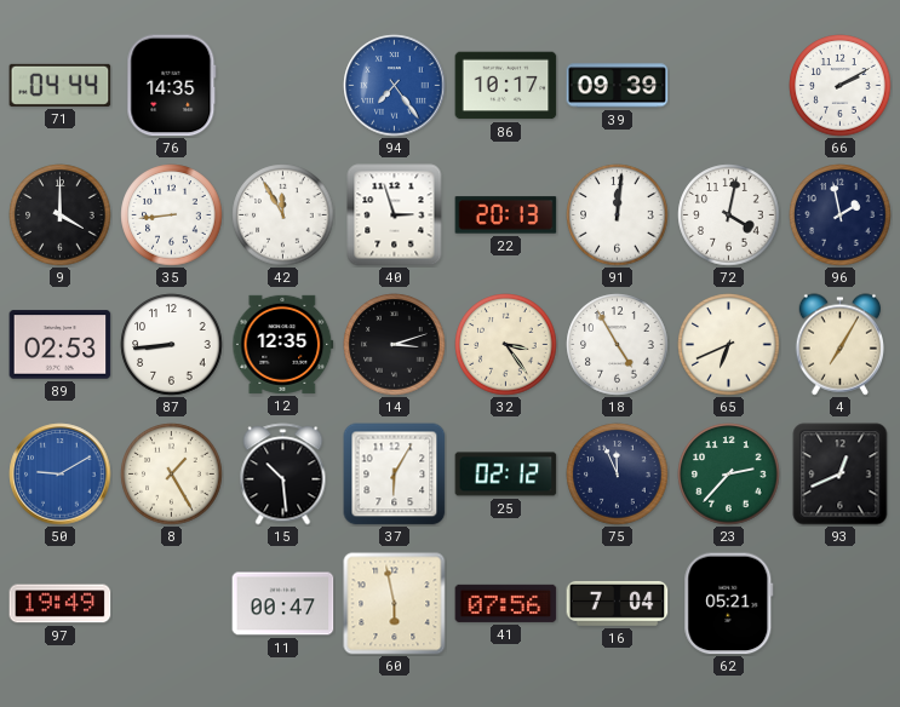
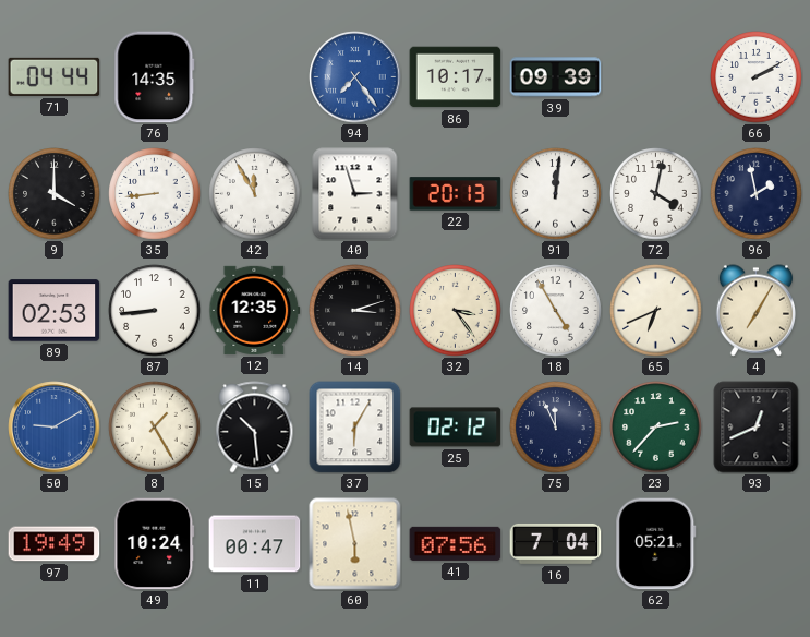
49: none -> 10:24 (155, 544)
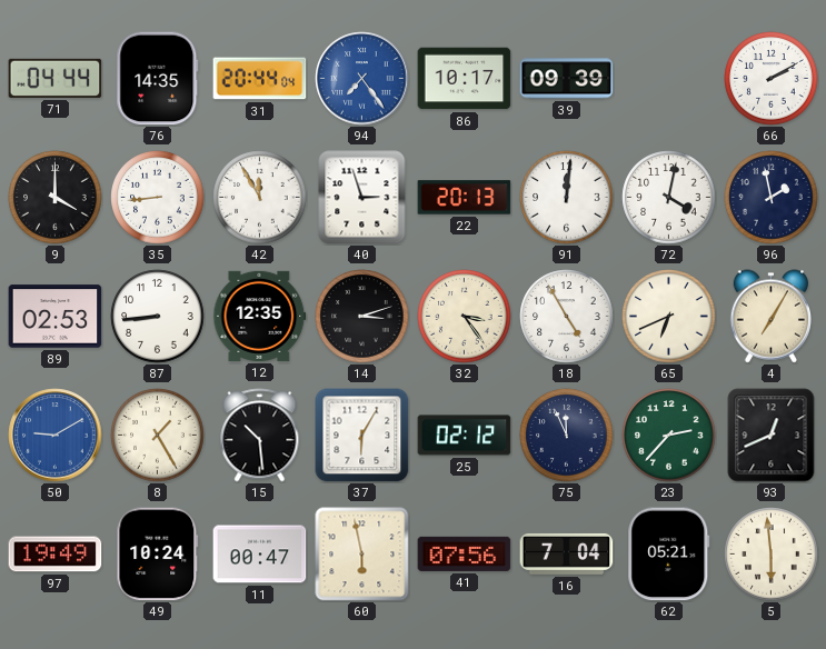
31: none -> 20:44 (260, 79)
5: none -> 5:59 (772, 555)
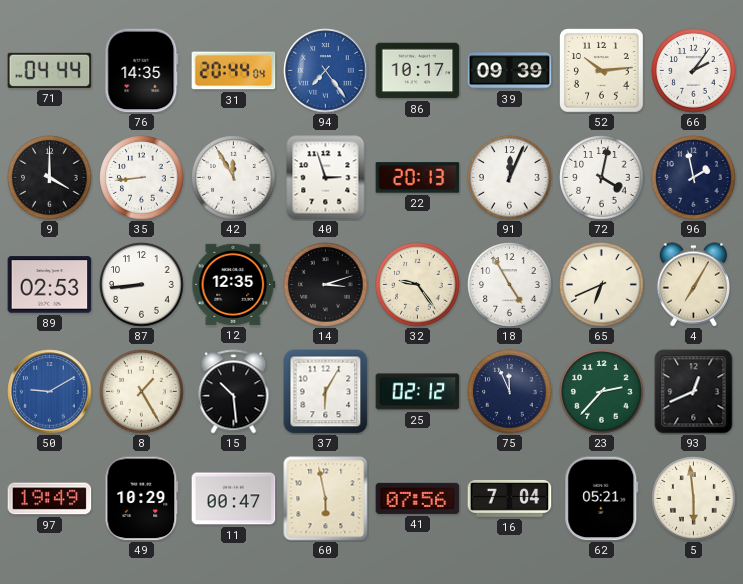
52: none -> 10:14 (602, 71)
66: 2:10 -> 2:06 (694, 71)
91: 12:01 -> 12:04 (510, 178)
32: 3:24 -> 9:24 (418, 285)
49: 10:24 -> 10:29 (142, 499)
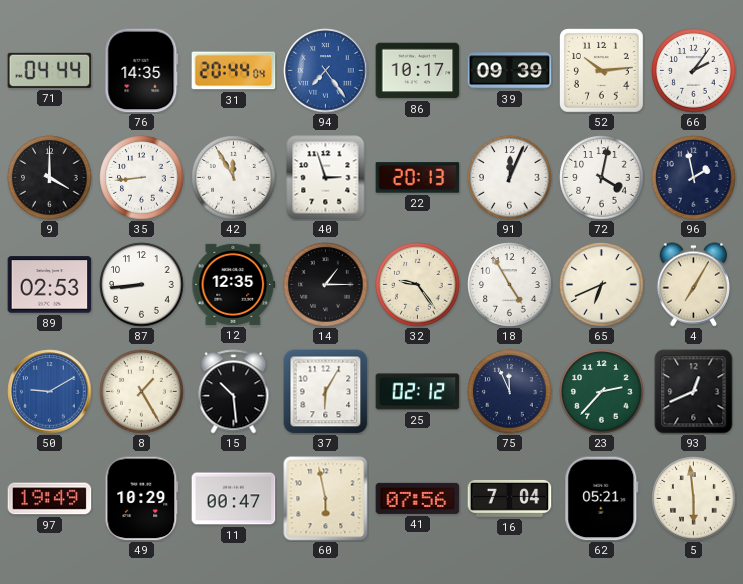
14: 3:12 -> 1:15 (326, 285)
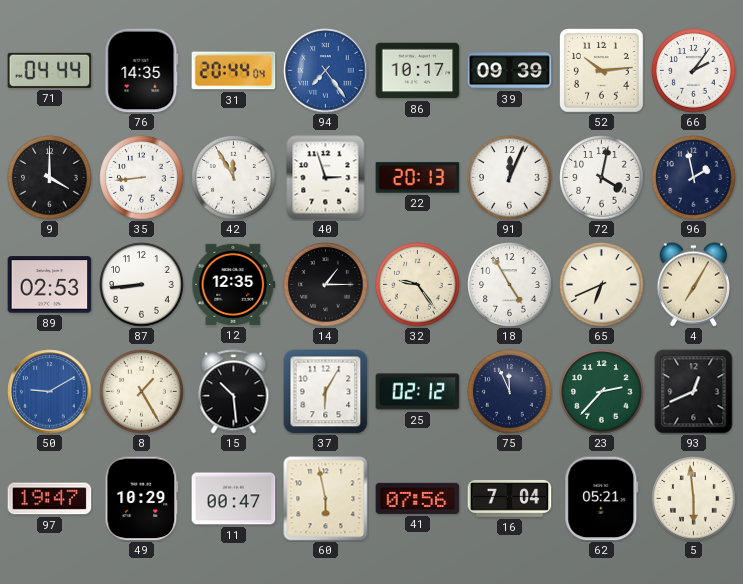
97: 19:49 -> 19:47 (50, 499)
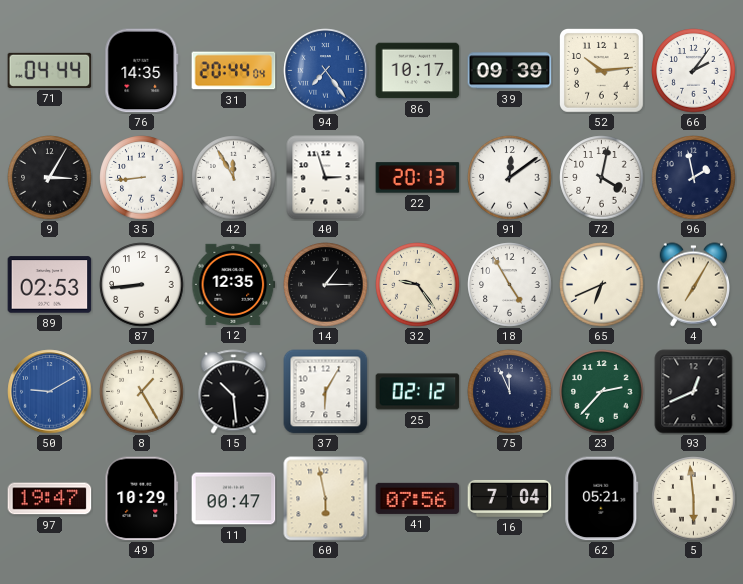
9: 4:00 -> 3:05 (50, 178)
91: 12:04 -> 12:09 (510, 178)
